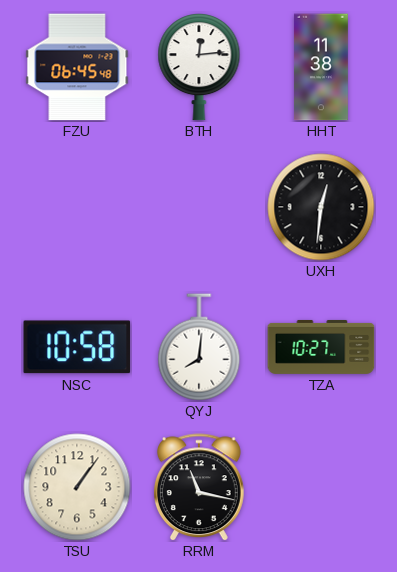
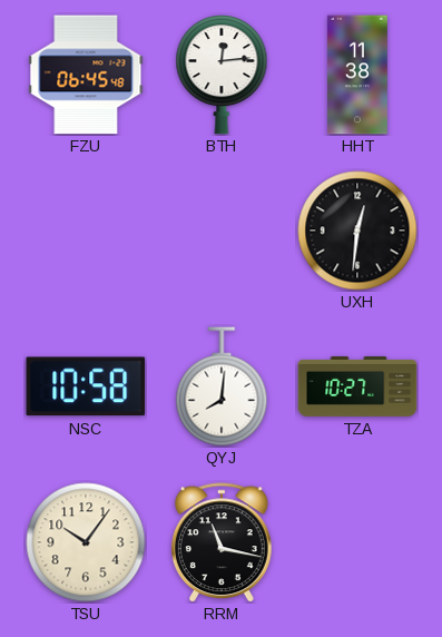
TSU: 1:06 -> 10:06 (86, 542)
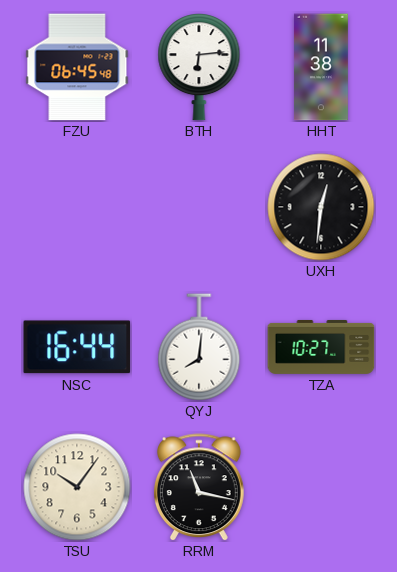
BTH: 12:14 -> 6:14 (199, 68)
NSC: 10:58 -> 16:44 (77, 347)
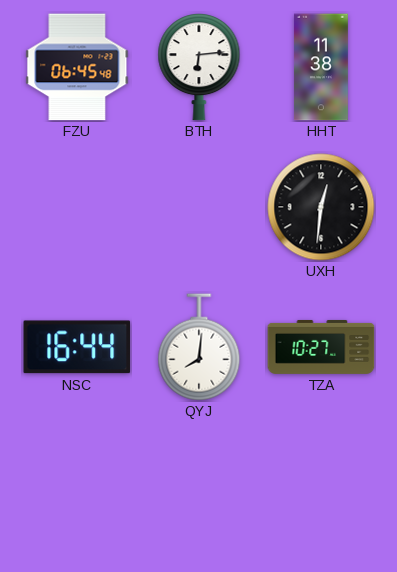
TSU: 10:06 -> none (77, 487)
RRM: 11:17 -> none (199, 487)
